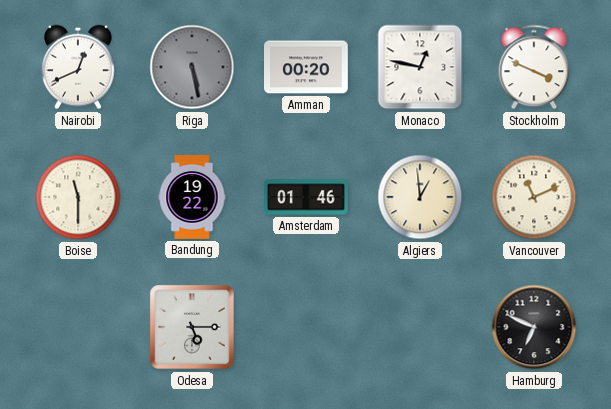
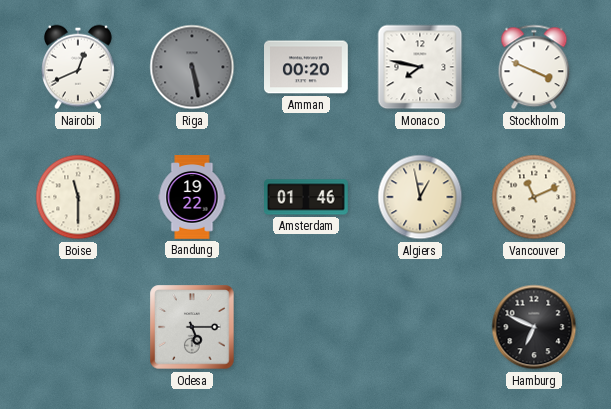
Monaco: 12:47 -> 7:47 (420, 67)
Algiers: 12:59 -> 12:58 (420, 197)
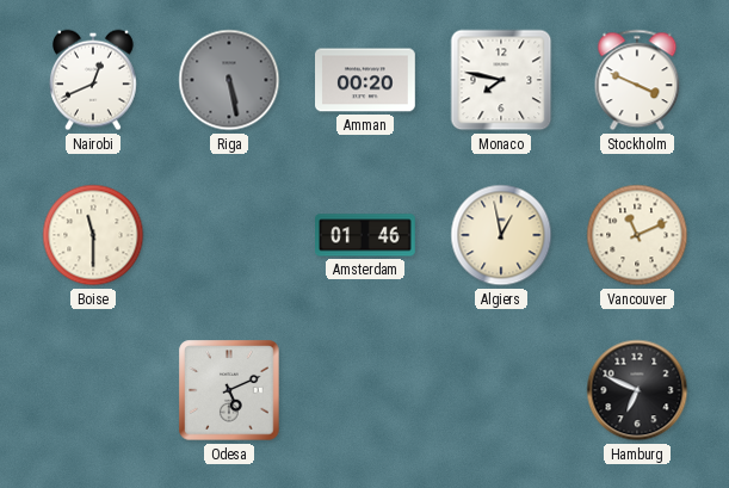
Bandung: 19:22 -> none (192, 197)
Odesa: 5:15 -> 5:11 (229, 390)
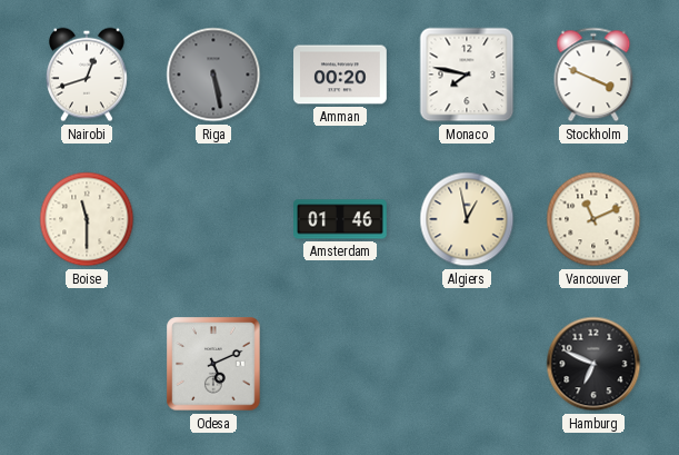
Nairobi: 12:41 -> 12:42 (88, 75)
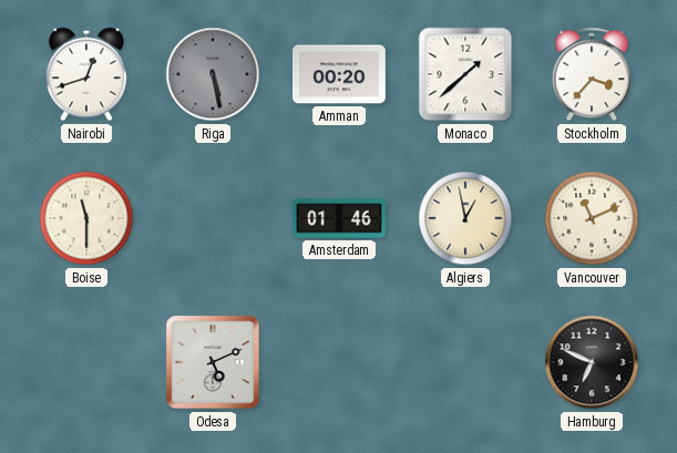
Monaco: 7:47 -> 1:38 (465, 74)
Stockholm: 3:49 -> 3:37 (592, 74)
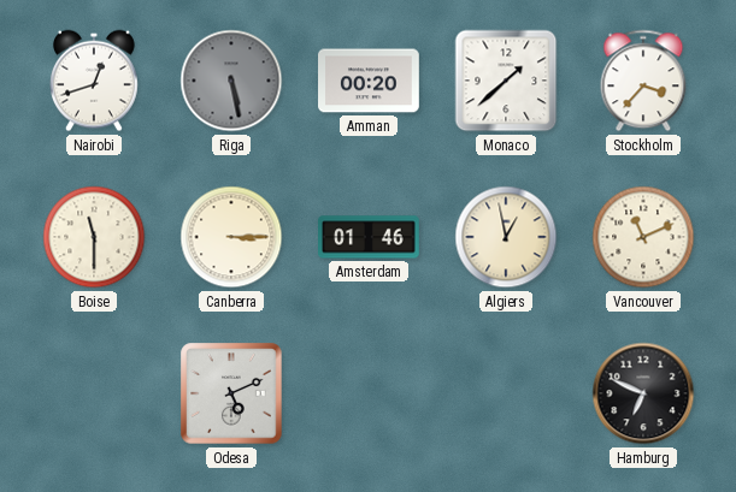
Canberra: none -> 3:15 (231, 237)
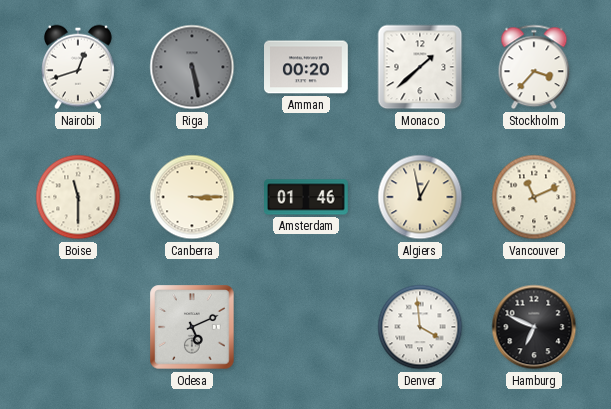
Denver: none -> 3:59 (420, 327)
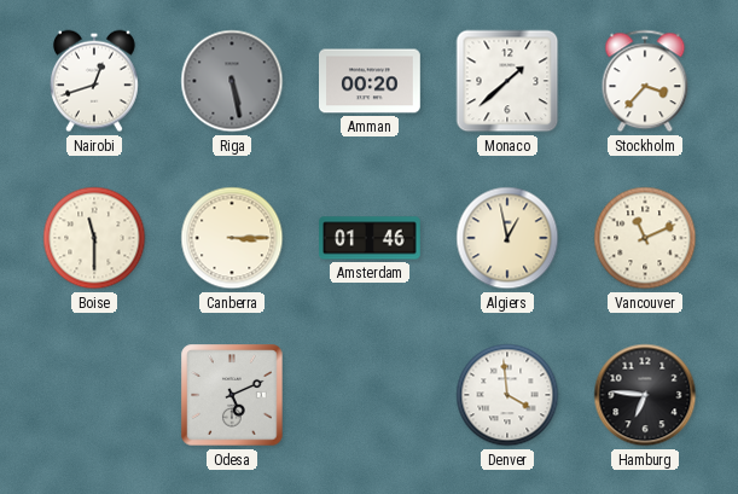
Hamburg: 6:49 -> 6:46 (645, 395)
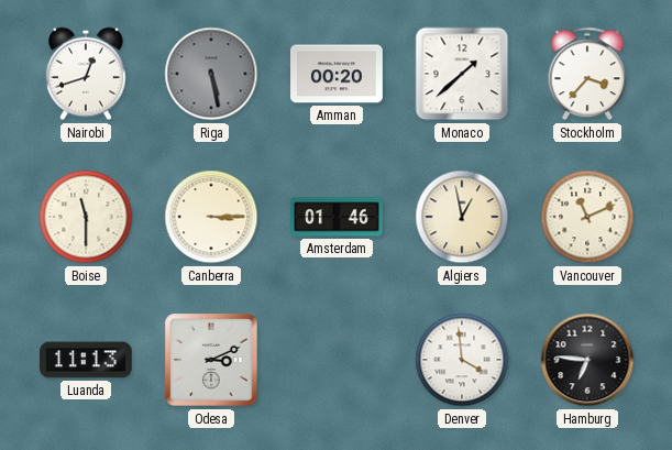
Luanda: none -> 11:13 (87, 360)
Odesa: 5:11 -> 3:11 (211, 360)
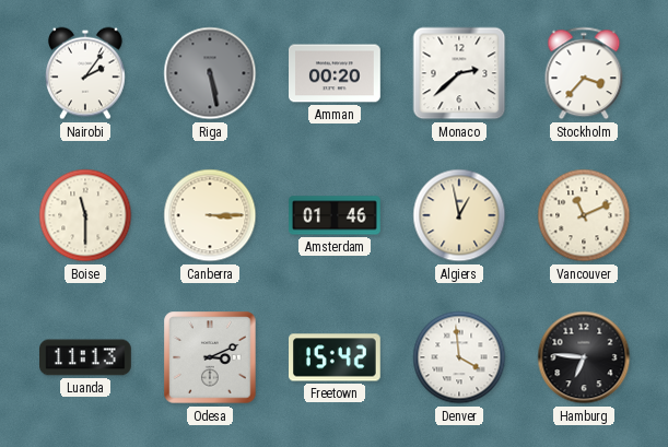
Nairobi: 12:42 -> 2:06 (86, 73)
Monaco: 1:38 -> 2:38 (459, 73)
Freetown: none -> 15:42 (336, 357)
